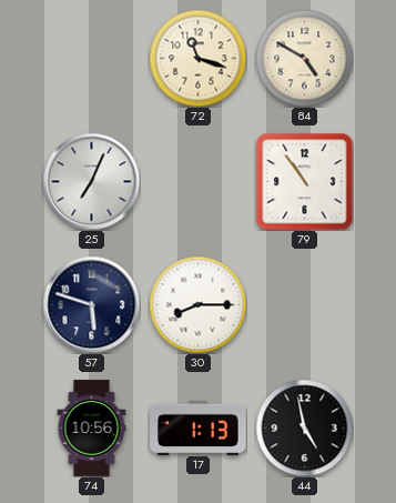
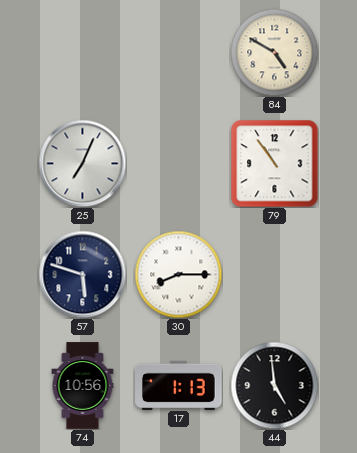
72: 11:18 -> none (197, 58)
44: 4:58 -> 4:59 (274, 385)
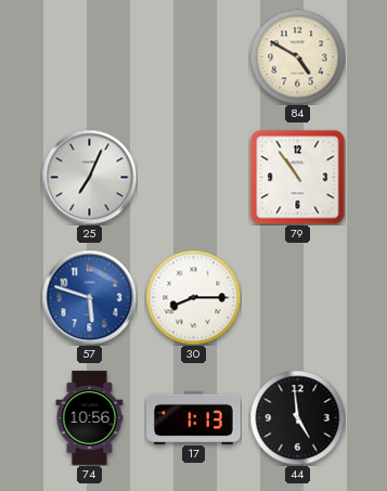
57 dial: navy -> blue (89, 297)
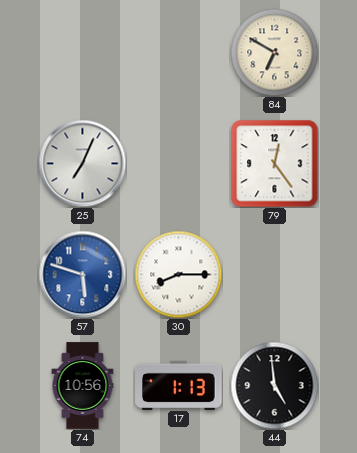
84: 4:50 -> 6:50 (274, 52)
79: 10:54 -> 12:24 (274, 163)
